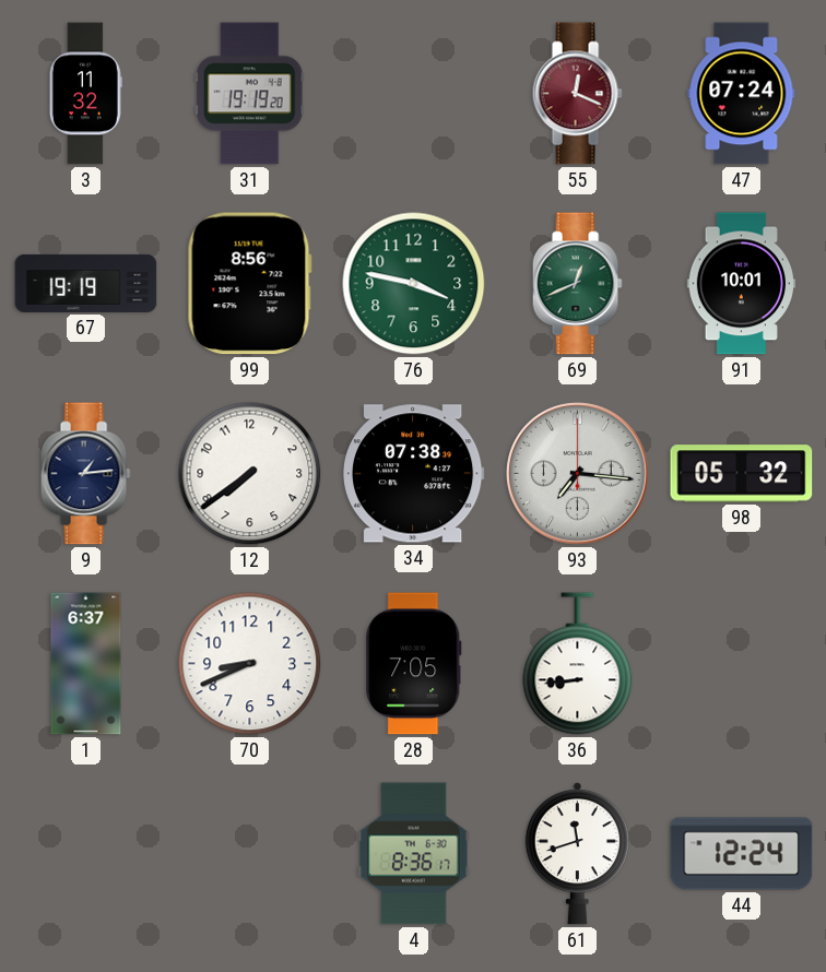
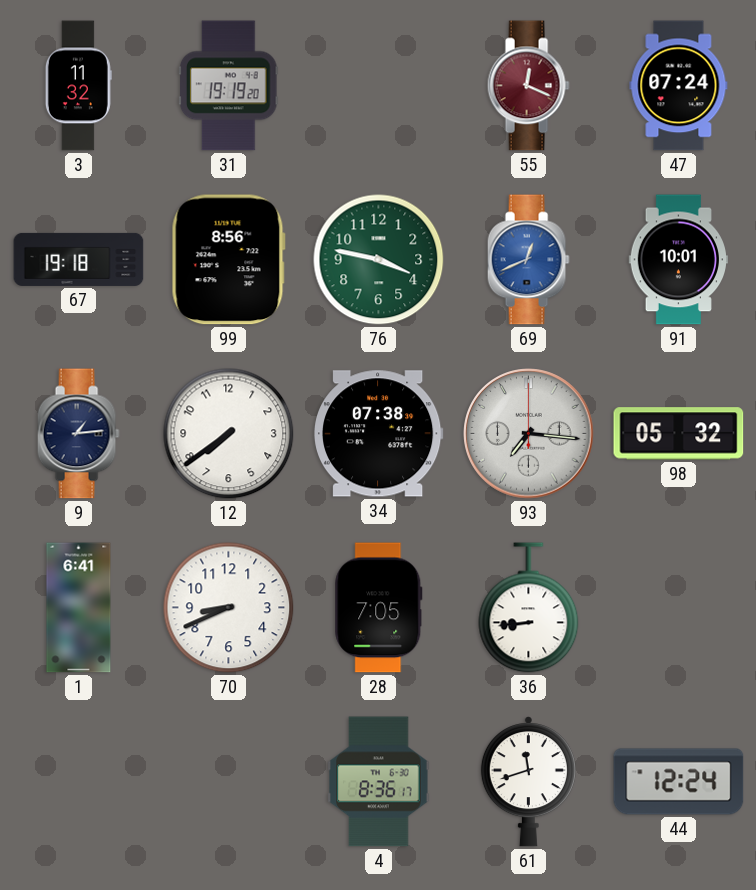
67: 19:19 -> 19:18 (79, 259)
69 dial: green -> blue (528, 260)
1: 6:37 -> 6:41 (79, 608)
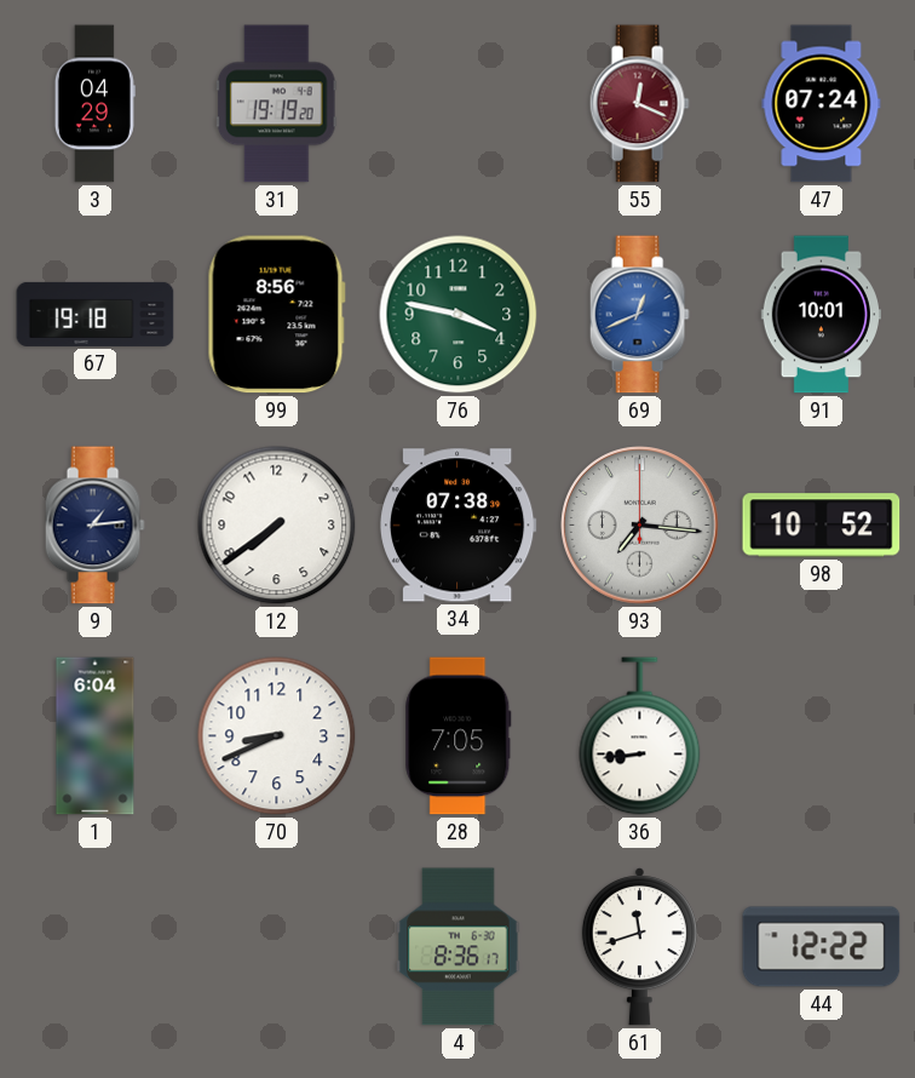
3: 11:32 -> 04:29 (94, 104)
98: 05:32 -> 10:52 (822, 526)
1: 6:41 -> 6:04 (96, 736)
44: 12:24 -> 12:22 (822, 947)
